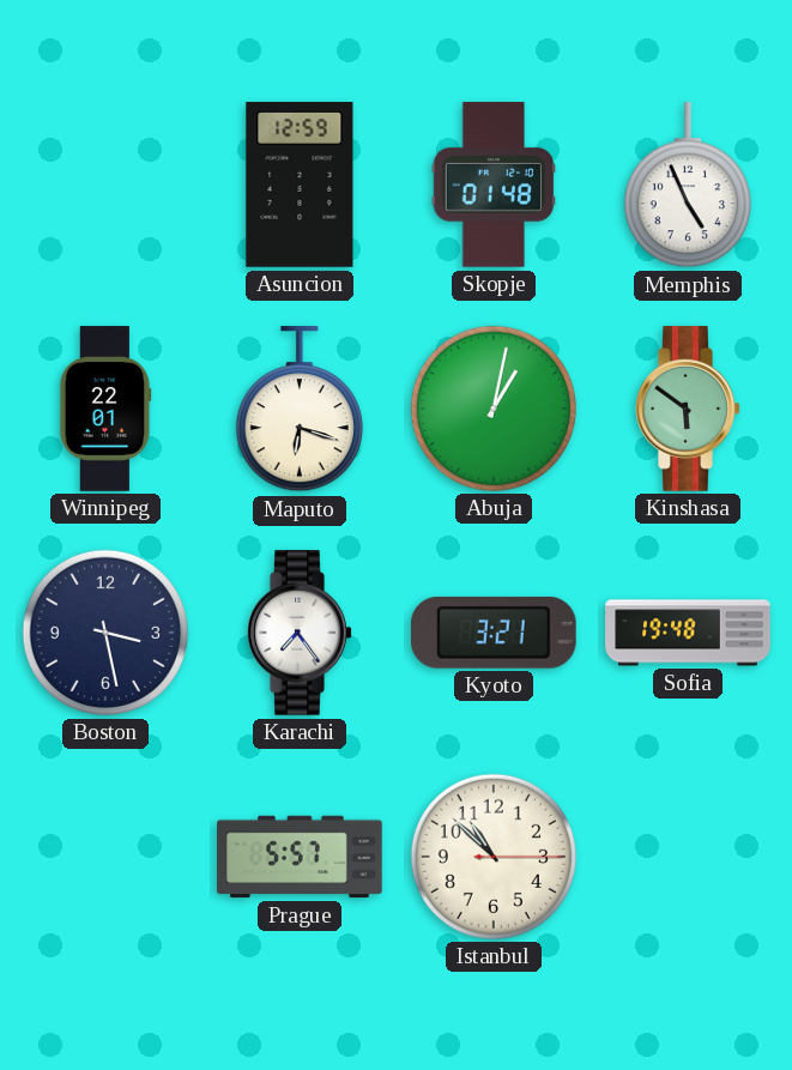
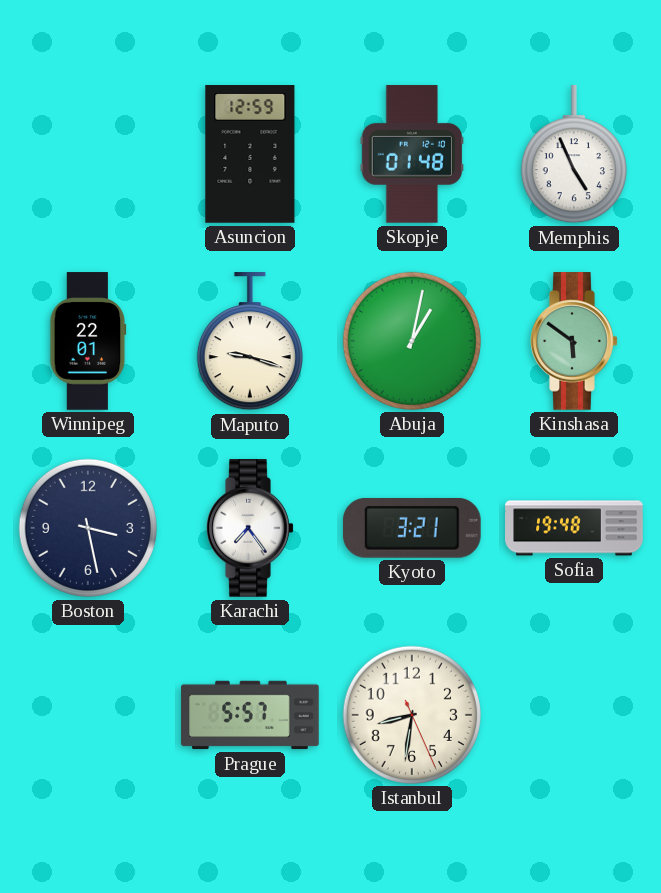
Maputo: 6:18 -> 9:18 (250, 342)
Istanbul: 10:52 -> 8:31 (412, 715)
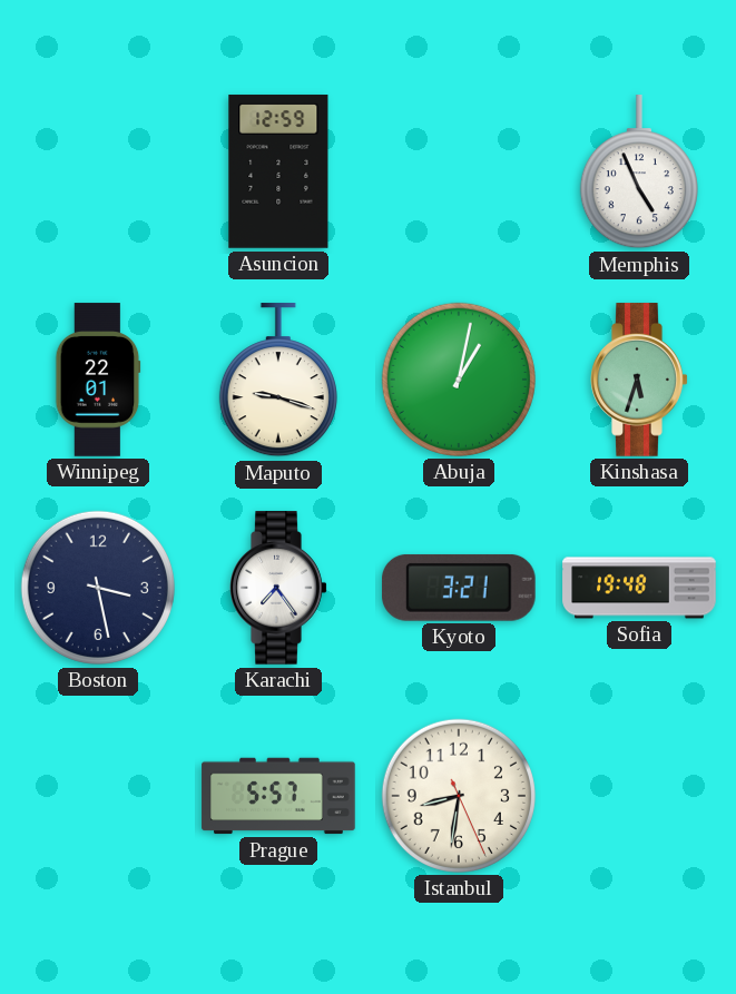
Skopje: 01:48 -> none (412, 154)
Kinshasa: 5:51 -> 5:33 (639, 380)
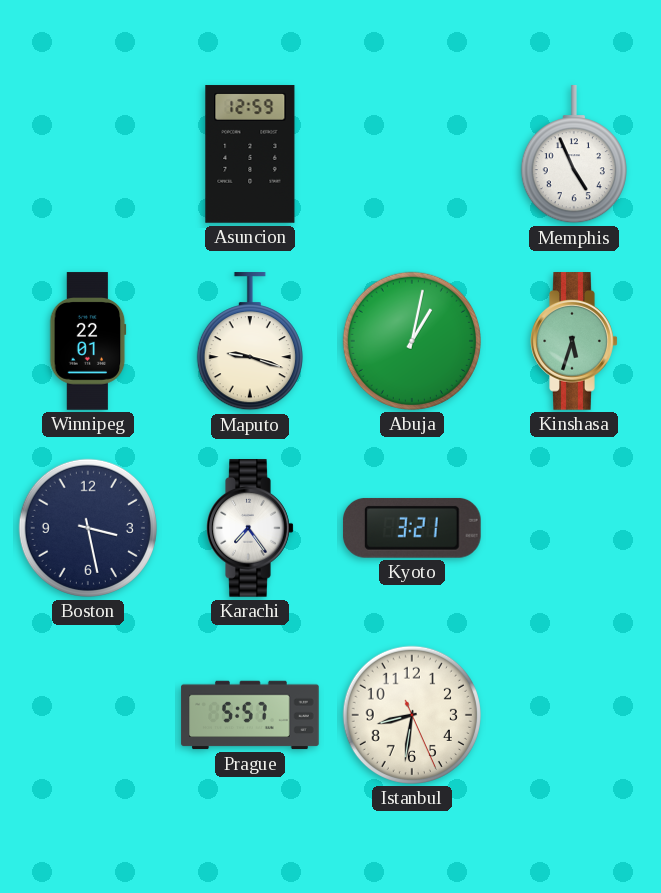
Sofia: 19:48 -> none (639, 588)
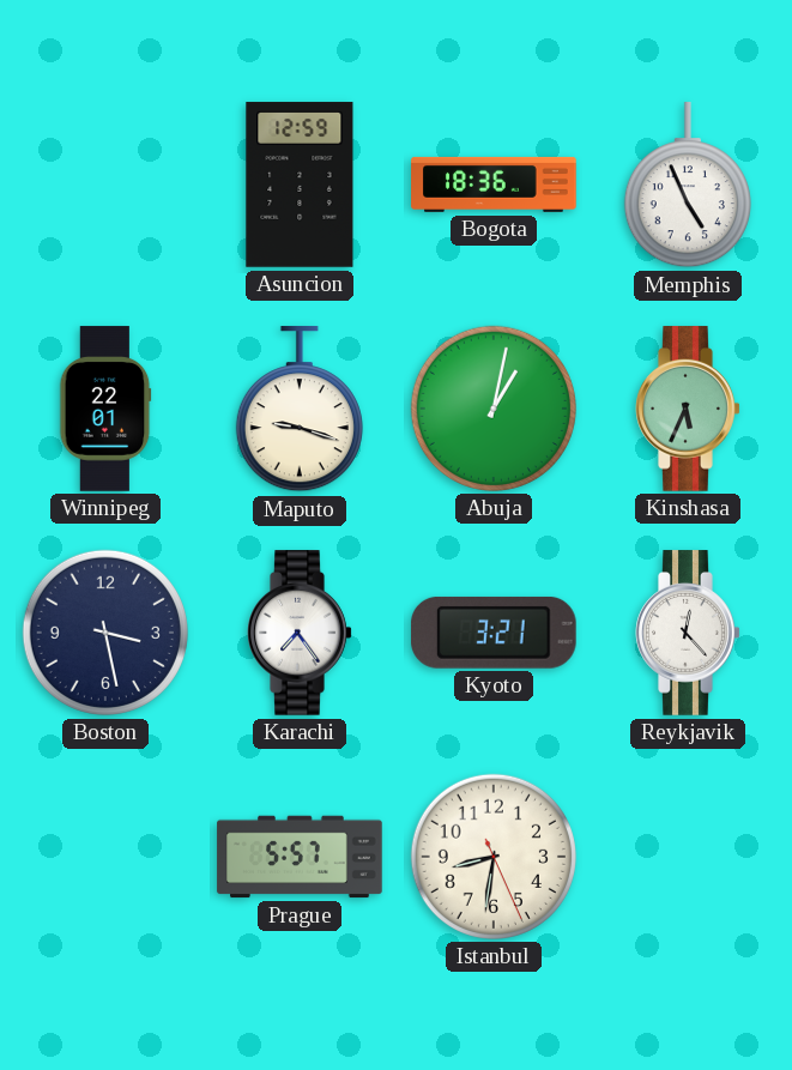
Bogota: none -> 18:36 (494, 185)
Kinshasa: 5:33 -> 5:34 (688, 409)
Reykjavik: none -> 12:23 (688, 633)
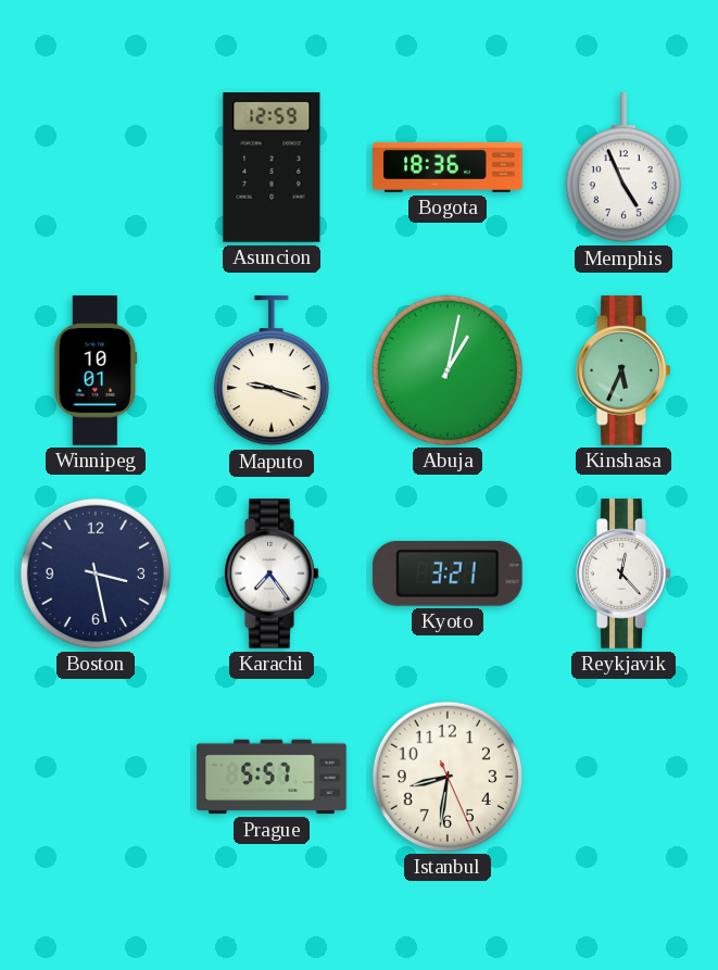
Winnipeg: 22:01 -> 10:01 (96, 370)
